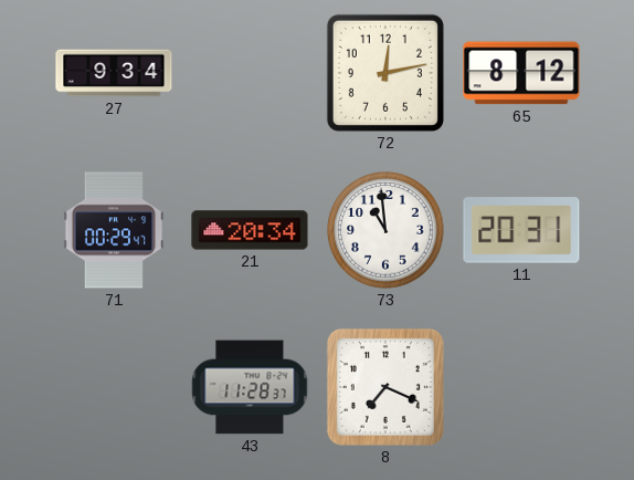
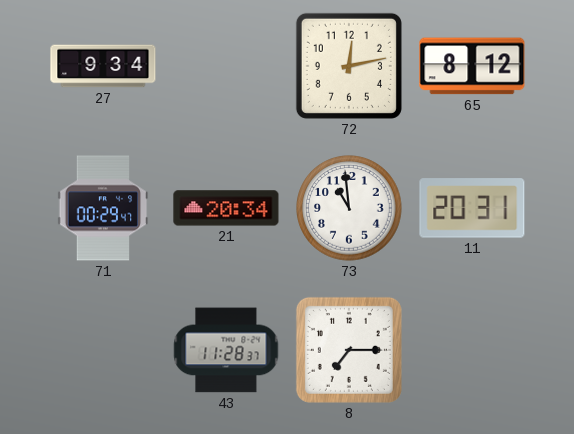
8: 7:19 -> 7:15 (349, 350)
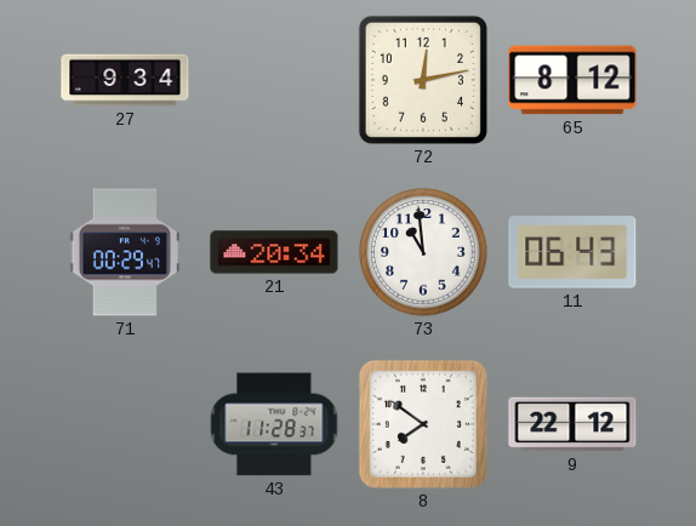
11: 20:31 -> 06:43 (572, 252)
8: 7:15 -> 7:51 (423, 424)
9: none -> 22:12 (572, 424)
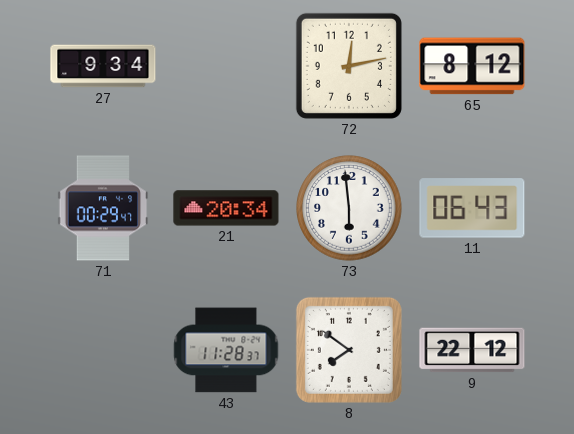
73: 10:59 -> 5:59 (349, 208)
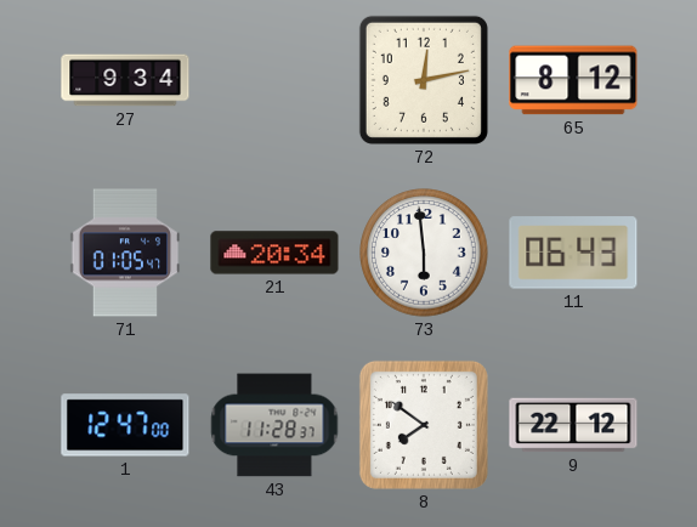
71: 00:29 -> 01:05 (125, 253)
1: none -> 12:47 (125, 425)
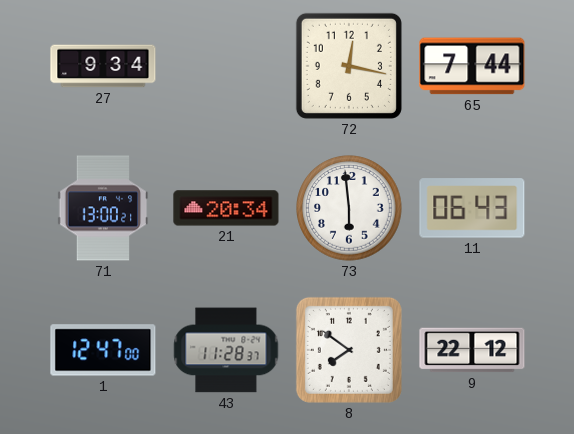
72: 12:13 -> 12:17 (349, 66)
65: 8:12 -> 7:44 (472, 66)
71: 01:05 -> 13:00 (103, 208)
